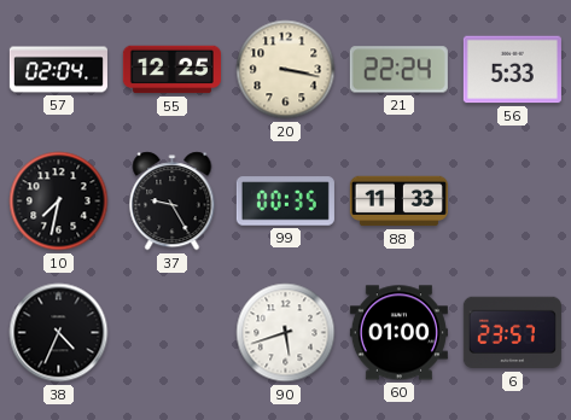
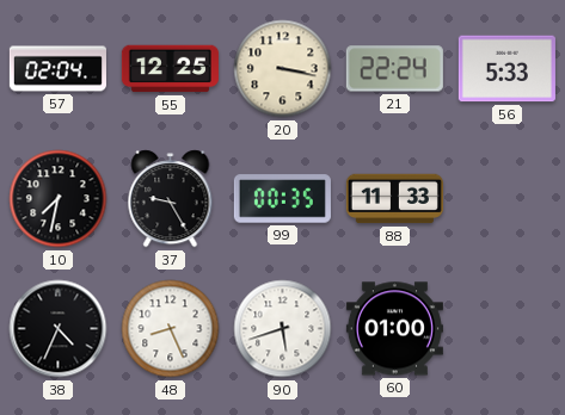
48: none -> 8:26 (171, 329)
6: 23:57 -> none (512, 333)
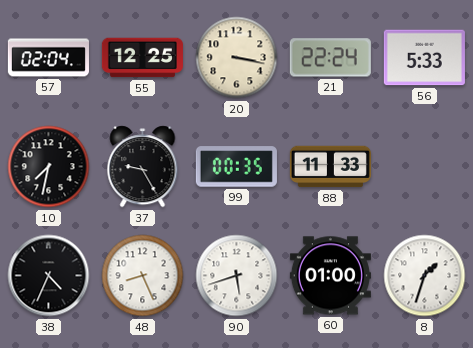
8: none -> 1:33 (425, 276)
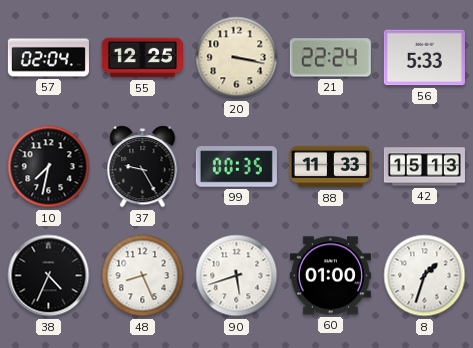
42: none -> 15:13 (424, 167)
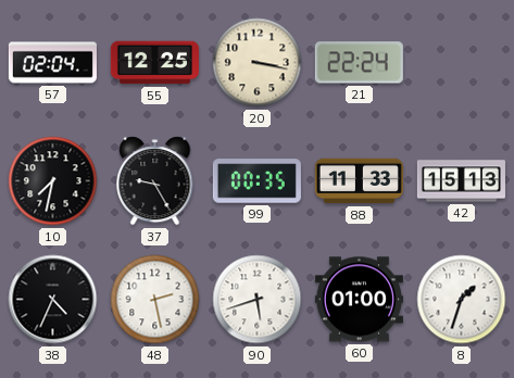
56: 5:33 -> none (424, 58)
48: 8:26 -> 2:28 (155, 300)
